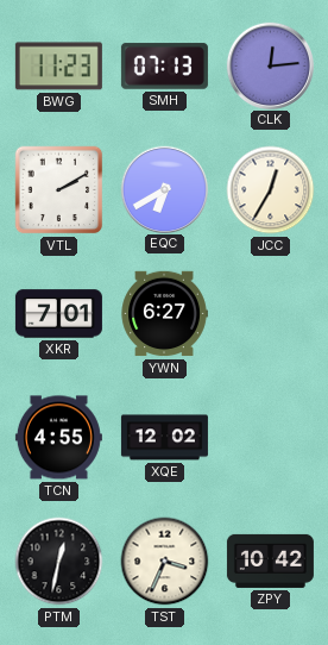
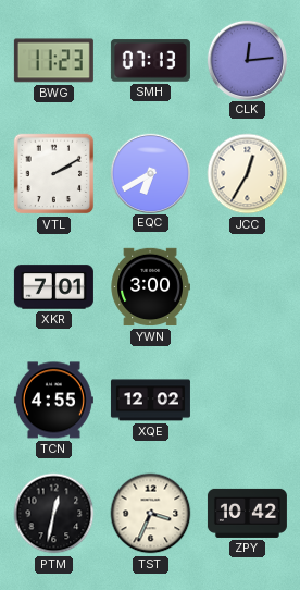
YWN: 6:27 -> 3:00 (150, 287)
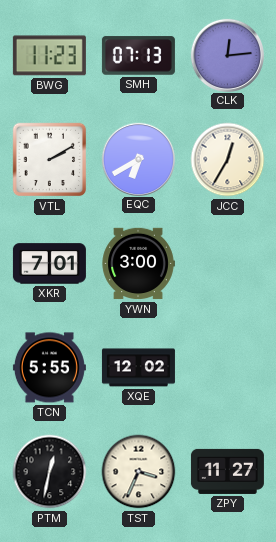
TCN: 4:55 -> 5:55 (49, 368)
ZPY: 10:42 -> 11:27 (227, 471)
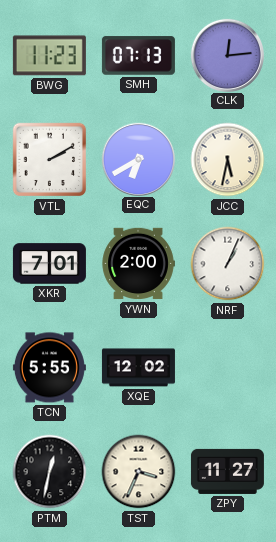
JCC: 12:35 -> 5:32 (228, 160)
YWN: 3:00 -> 2:00 (138, 264)
NRF: none -> 1:04 (228, 264)
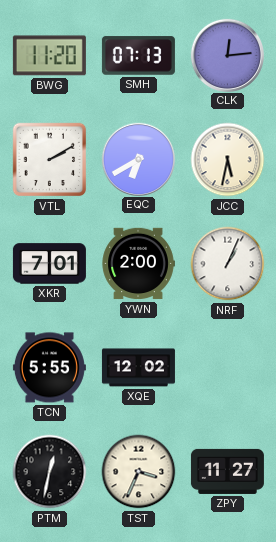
BWG: 11:23 -> 11:20 (49, 56)
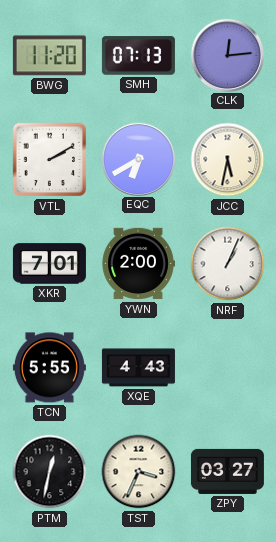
XQE: 12:02 -> 4:43 (138, 368)
ZPY: 11:27 -> 03:27 (227, 471)
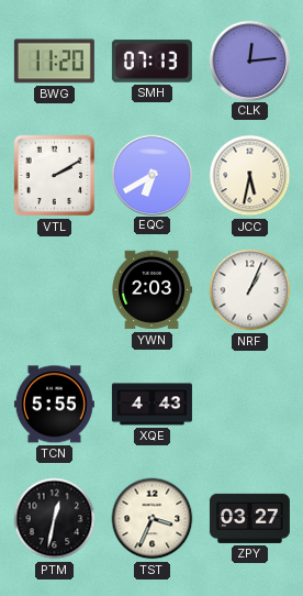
XKR: 7:01 -> none (49, 264)
YWN: 2:00 -> 2:03 (151, 290)
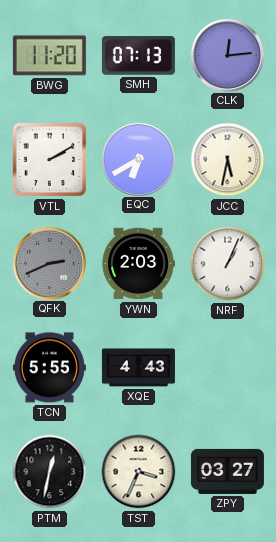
QFK: none -> 2:41 (49, 263)
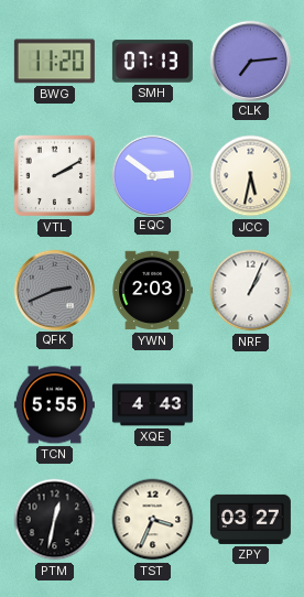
CLK: 12:14 -> 7:14 (250, 61)
EQC: 6:40 -> 2:51 (152, 175)
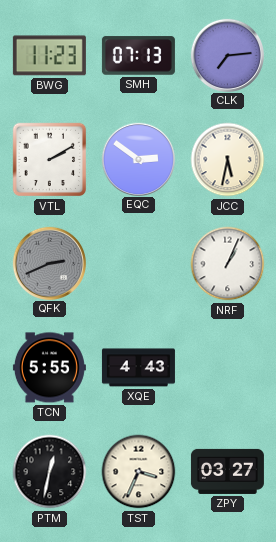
BWG: 11:20 -> 11:23 (49, 56)
YWN: 2:03 -> none (152, 291)
